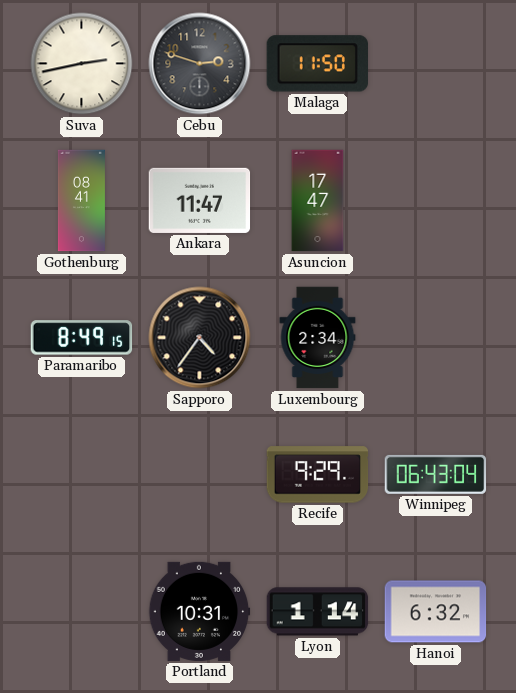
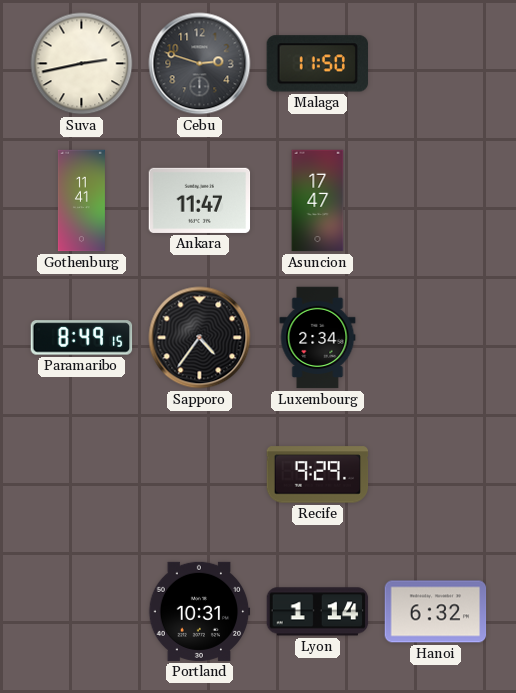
Gothenburg: 08:41 -> 11:41 (81, 201)
Winnipeg: 06:43 -> none (436, 474)
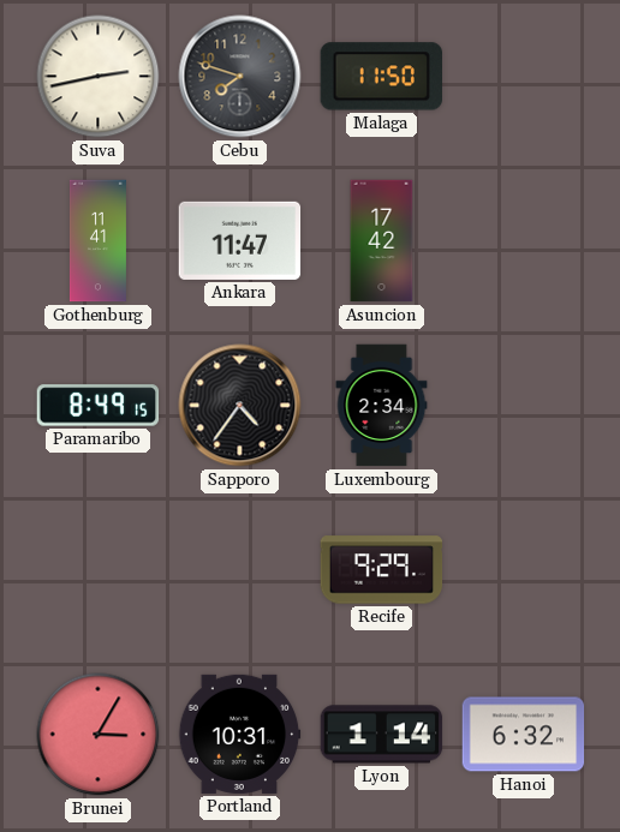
Cebu: 2:48 -> 7:48 (240, 77)
Asuncion: 17:47 -> 17:42 (382, 241)
Brunei: none -> 3:05 (99, 735)
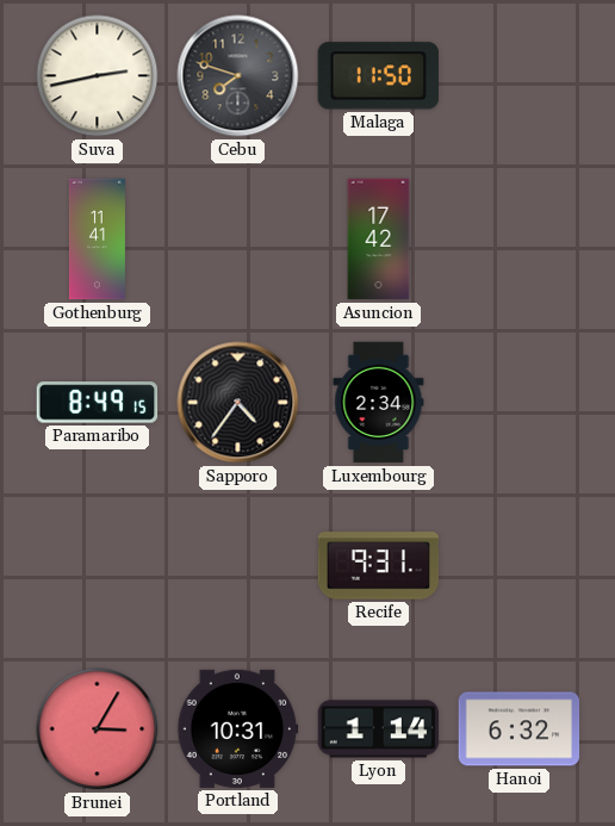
Ankara: 11:47 -> none (240, 240)
Recife: 9:29 -> 9:31 (379, 566)
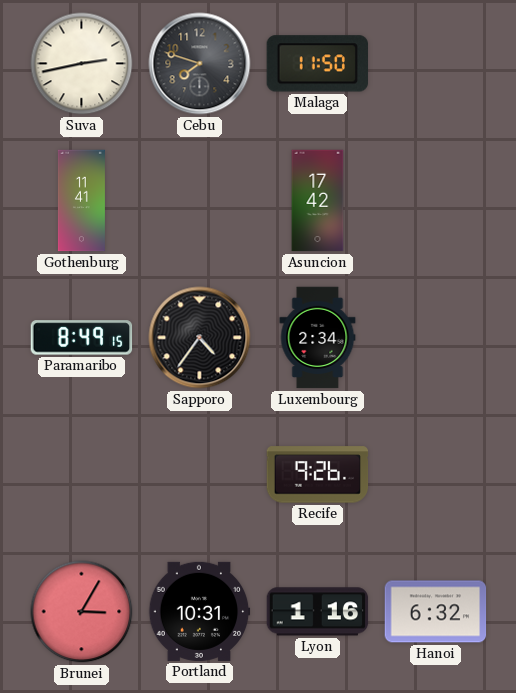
Recife: 9:31 -> 9:26 (318, 475)
Lyon: 1:14 -> 1:16 (318, 612)
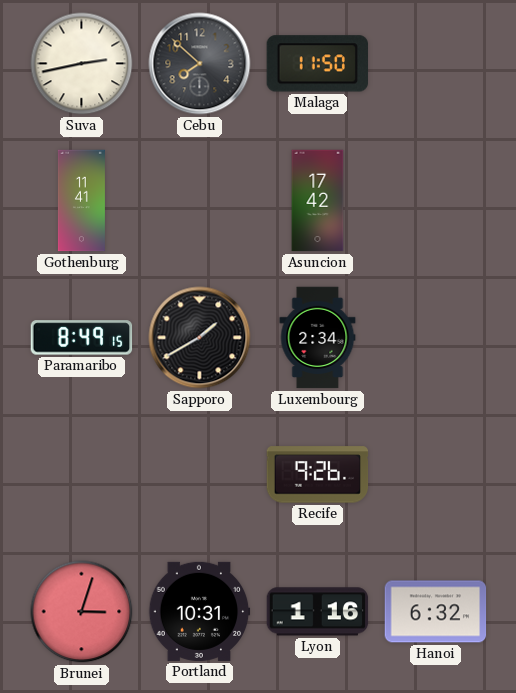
Cebu: 7:48 -> 7:52 (200, 64)
Sapporo: 4:36 -> 1:40 (200, 338)
Brunei: 3:05 -> 3:03 (82, 612)
